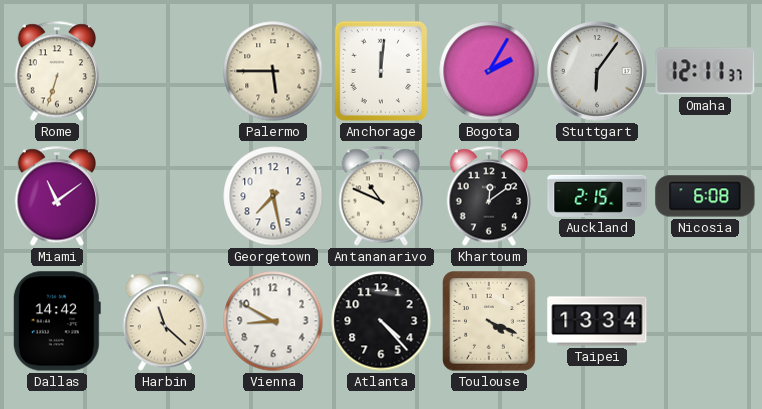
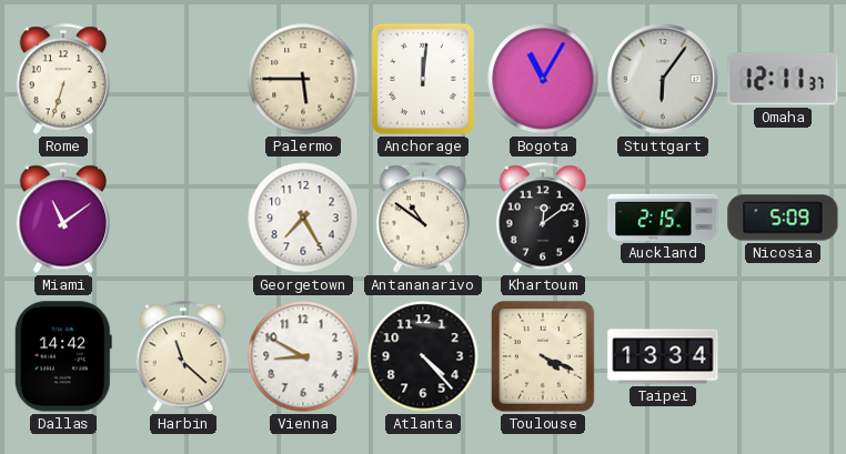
Bogota: 2:05 -> 11:05 (543, 79)
Georgetown: 7:28 -> 7:25 (303, 218)
Antananarivo: 10:49 -> 10:51 (423, 218)
Nicosia: 6:08 -> 5:09 (783, 218)
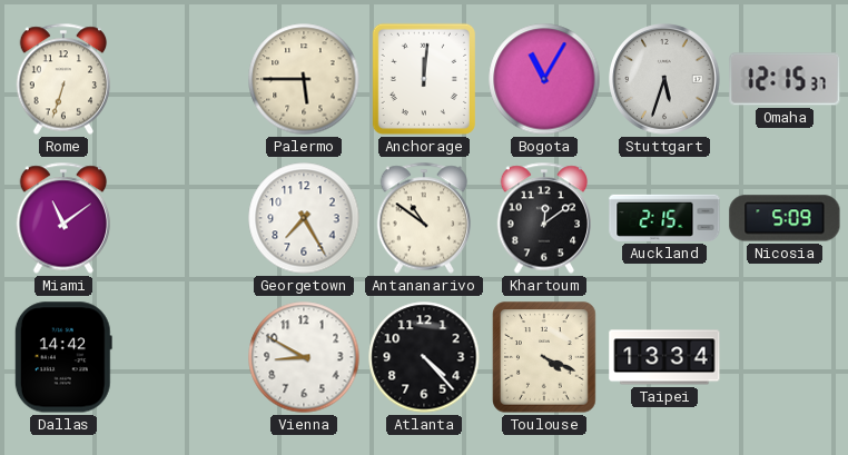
Stuttgart: 6:06 -> 5:33 (664, 79)
Omaha: 12:11 -> 12:15 (785, 79)
Harbin: 11:22 -> none (183, 356)
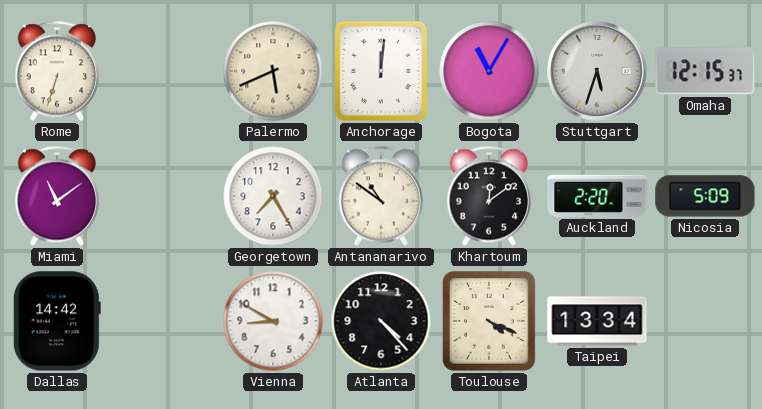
Palermo: 5:45 -> 5:41 (273, 71)
Auckland: 2:15 -> 2:20 (597, 196)
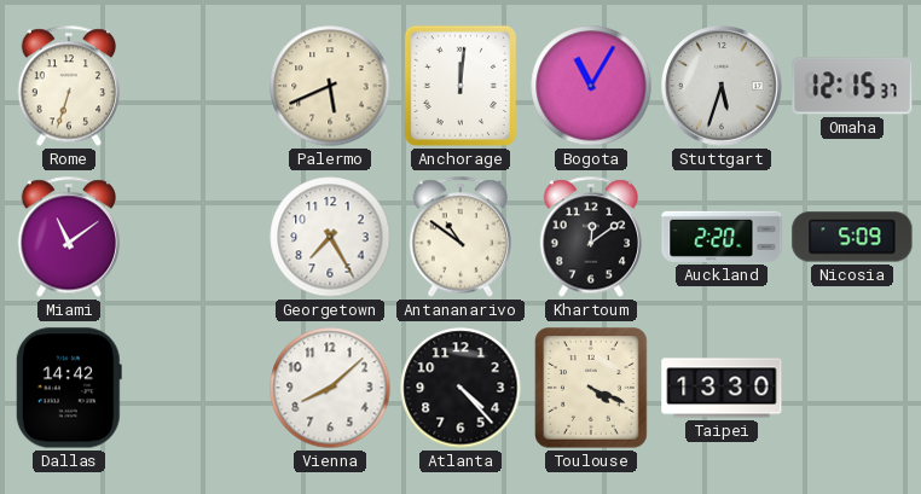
Vienna: 8:50 -> 8:08 (330, 388)
Taipei: 13:34 -> 13:30 (722, 388)
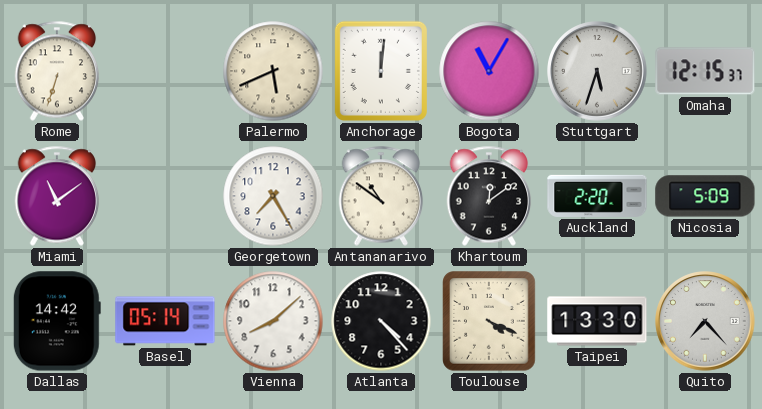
Basel: none -> 05:14 (165, 321)
Quito: none -> 7:23 (705, 321)
